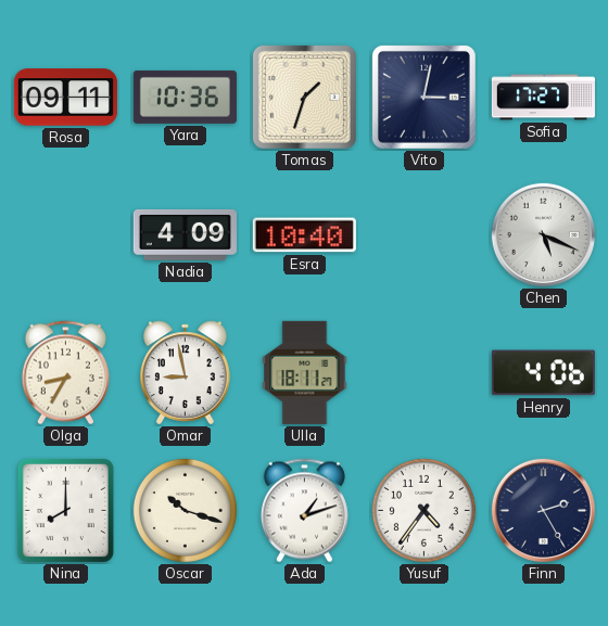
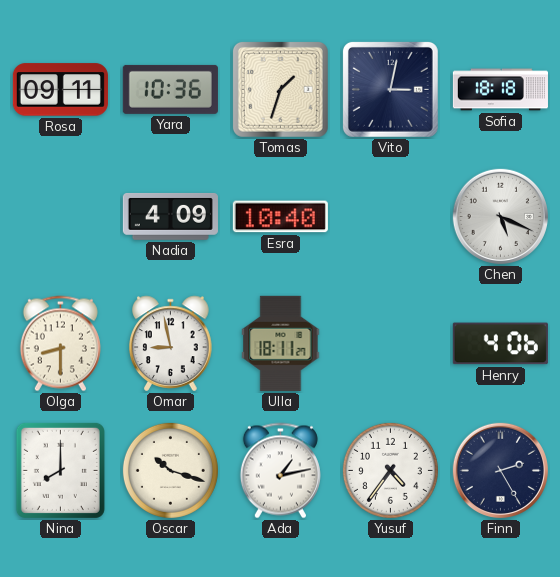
Sofia: 17:27 -> 18:18 (500, 90)
Olga: 8:35 -> 8:30 (60, 344)
Ada: 1:12 -> 1:13 (280, 471)
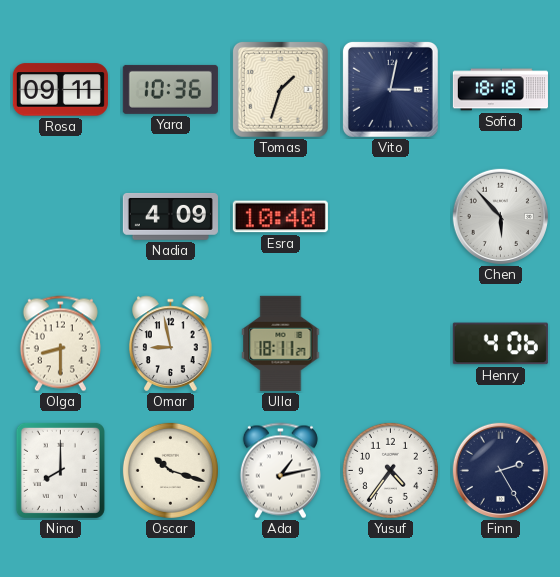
Chen: 5:19 -> 5:53 (500, 216)
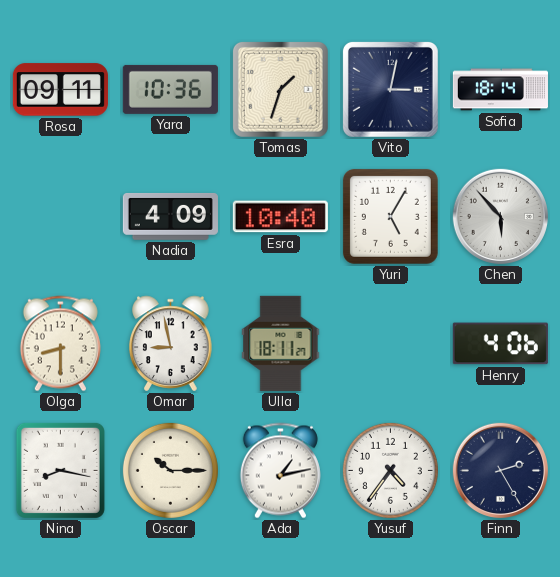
Sofia: 18:18 -> 18:14 (500, 90)
Yuri: none -> 5:05 (390, 216)
Nina: 8:00 -> 8:17 (60, 470)
Oscar: 10:18 -> 10:15 (170, 470)
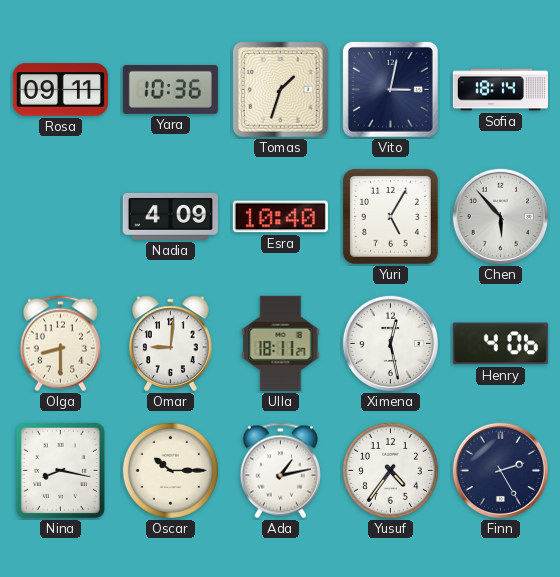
Omar: 8:58 -> 9:01 (171, 344)
Ximena: none -> 12:28 (390, 343)
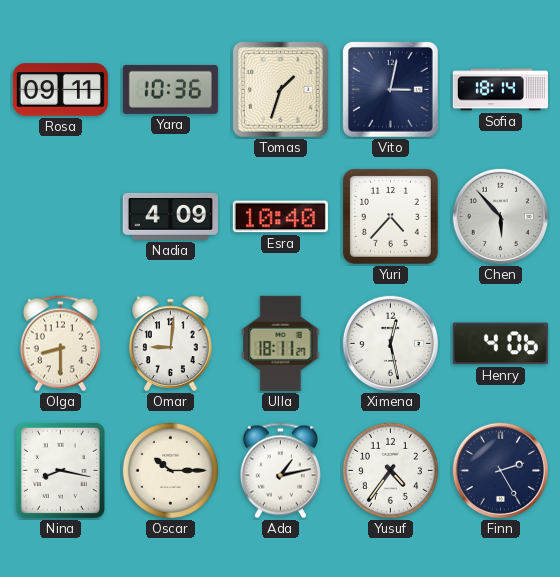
Yuri: 5:05 -> 4:37 (390, 216)
